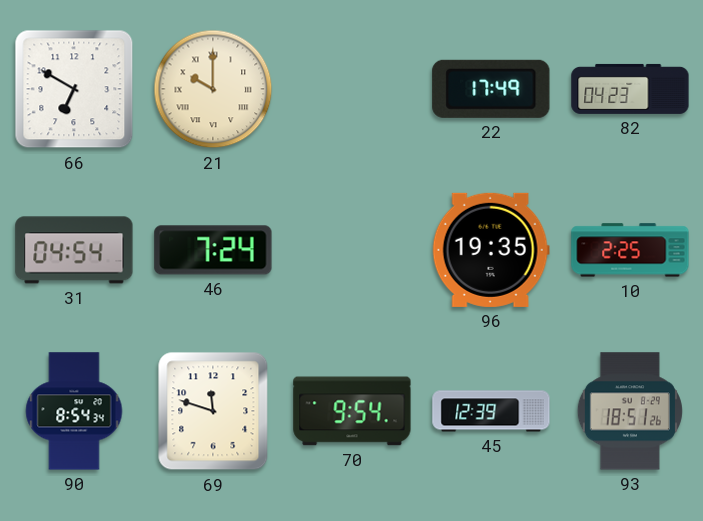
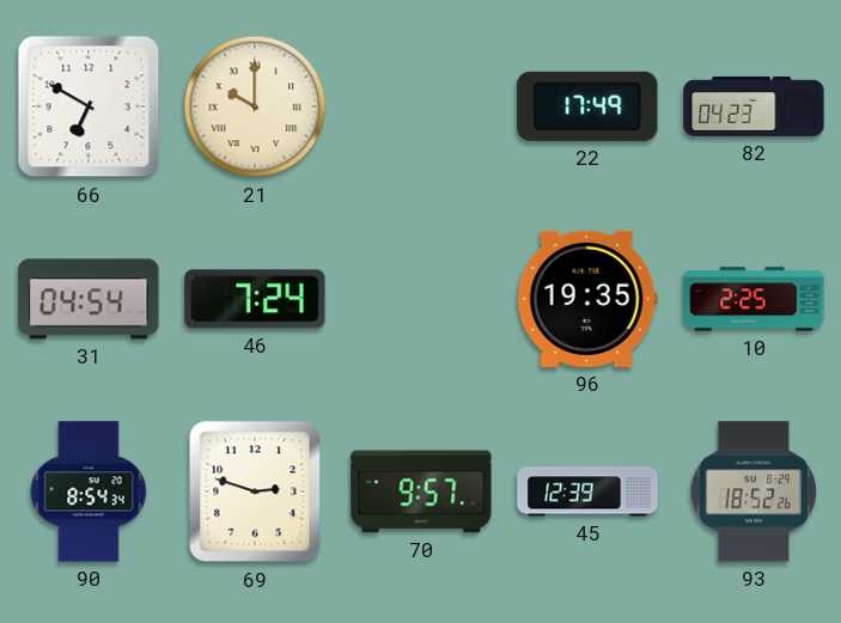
69: 11:48 -> 2:48 (255, 491)
70: 9:54 -> 9:57 (421, 491)
93: 18:51 -> 18:52 (754, 491)
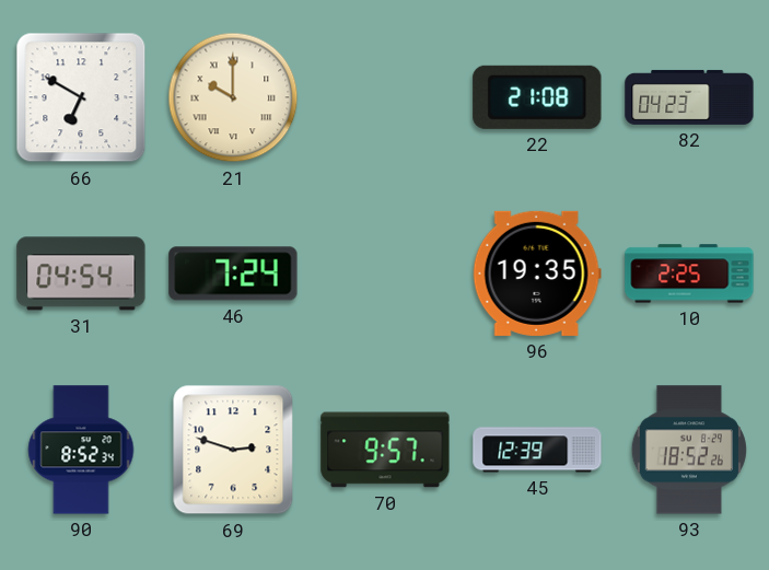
22: 17:49 -> 21:08 (537, 97)
90: 8:54 -> 8:52 (81, 450)
